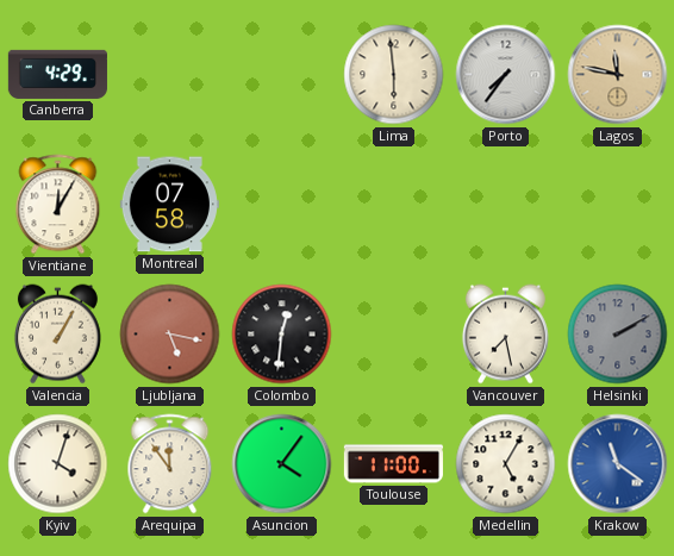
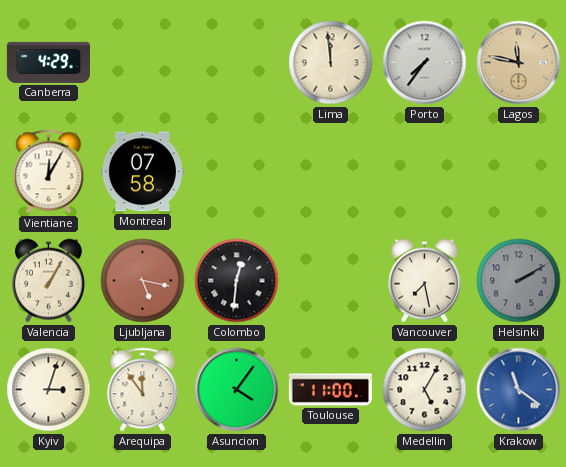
Lima: 5:59 -> 11:59 (331, 63)
Kyiv: 4:03 -> 3:03 (49, 390)
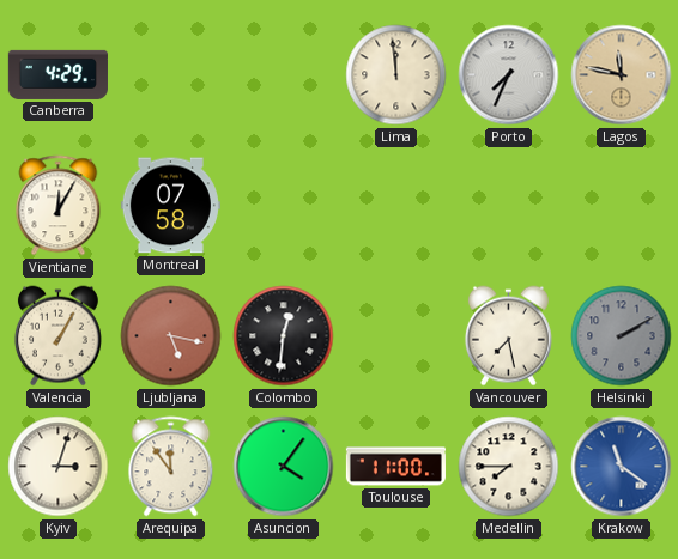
Porto: 7:36 -> 7:34 (509, 75)
Medellin: 5:05 -> 7:45 (509, 467)
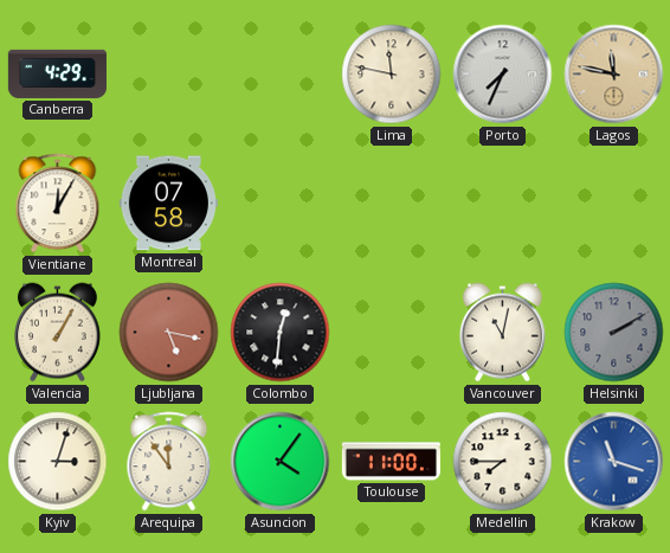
Lima: 11:59 -> 11:47 (392, 75)
Vancouver: 7:28 -> 11:02 (502, 333)
Krakow: 11:21 -> 11:18 (614, 462)
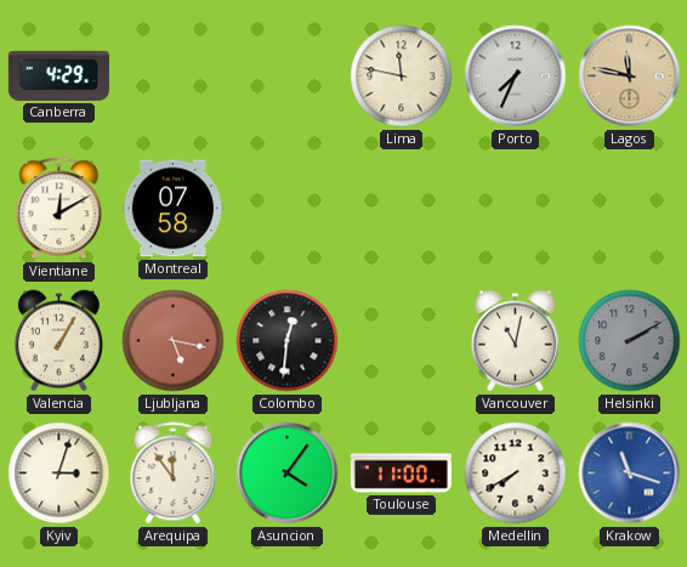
Vientiane: 12:05 -> 12:10 (59, 209)
Medellin: 7:45 -> 7:40 (516, 474)
